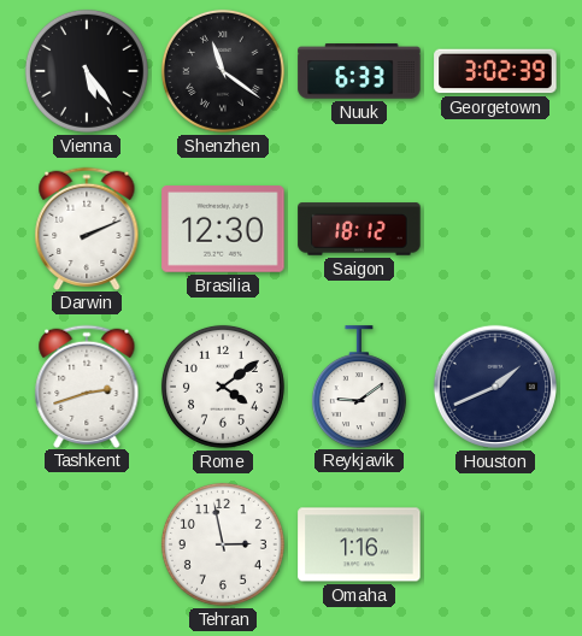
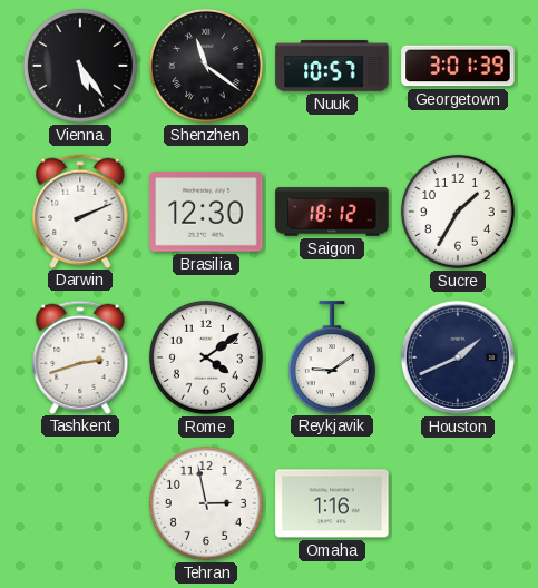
Nuuk: 6:33 -> 10:57 (332, 66)
Georgetown: 3:02 -> 3:01 (458, 66)
Sucre: none -> 1:35 (458, 212)
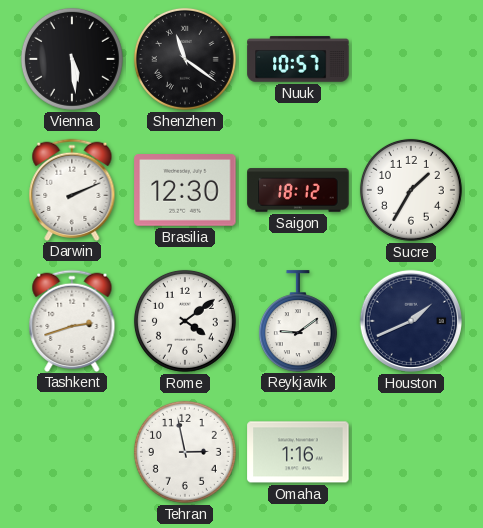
Vienna: 5:24 -> 5:29 (72, 59)
Georgetown: 3:01 -> none (458, 66)
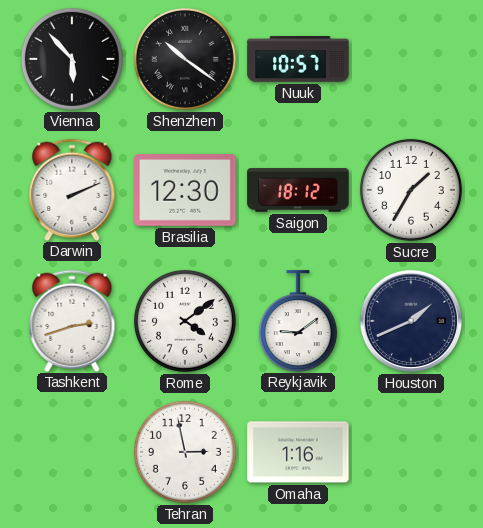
Vienna: 5:29 -> 5:53 (72, 59)
Shenzhen: 11:21 -> 10:21 (185, 59)
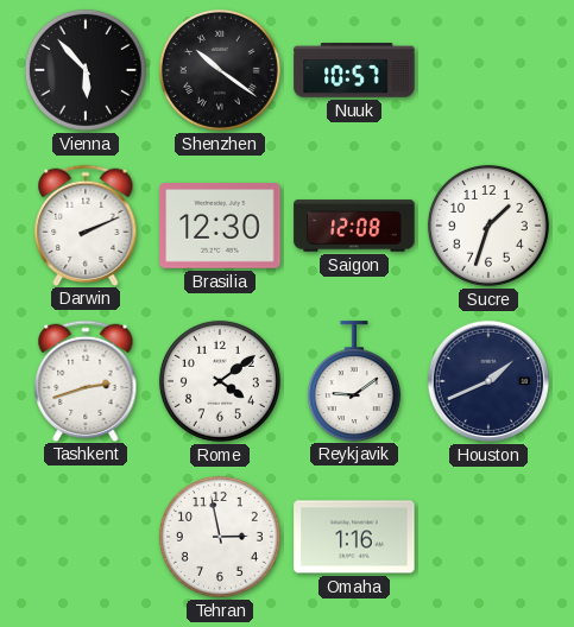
Saigon: 18:12 -> 12:08 (354, 226)
Sucre: 1:35 -> 1:33 (488, 226)
